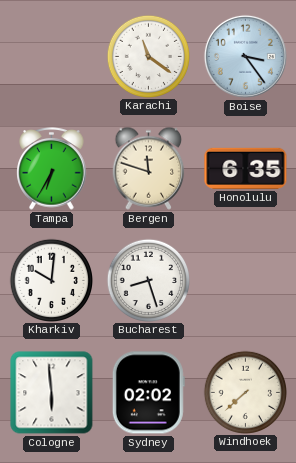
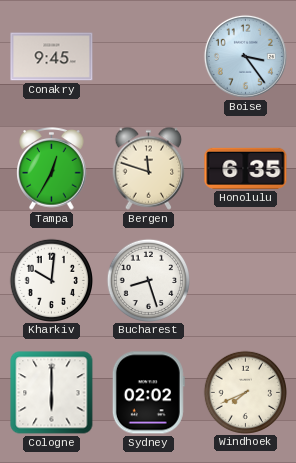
Conakry: none -> 9:45 (52, 57)
Karachi: 11:21 -> none (148, 56)
Tampa: 6:35 -> 12:35 (52, 169)
Cologne: 5:59 -> 6:00 (52, 393)
Windhoek: 7:38 -> 7:41 (245, 392)
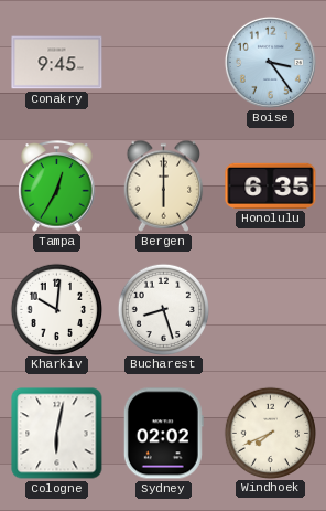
Bergen: 11:48 -> 6:00 (164, 185)
Cologne: 6:00 -> 6:02 (57, 434)
